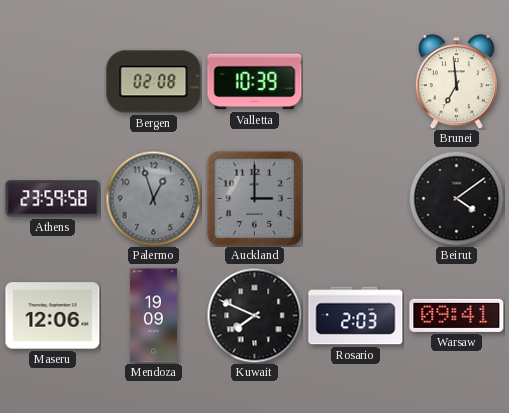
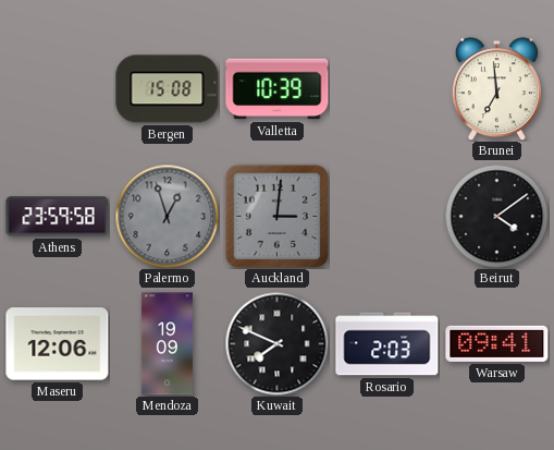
Bergen: 02:08 -> 15:08 (168, 89)
Auckland: 3:00 -> 3:01 (276, 216)
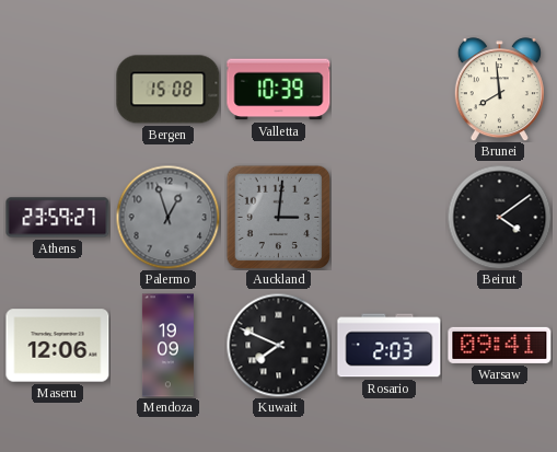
Brunei: 6:59 -> 7:59 (499, 90)
Athens: 23:59:58 -> 23:59:27 (58, 218)
